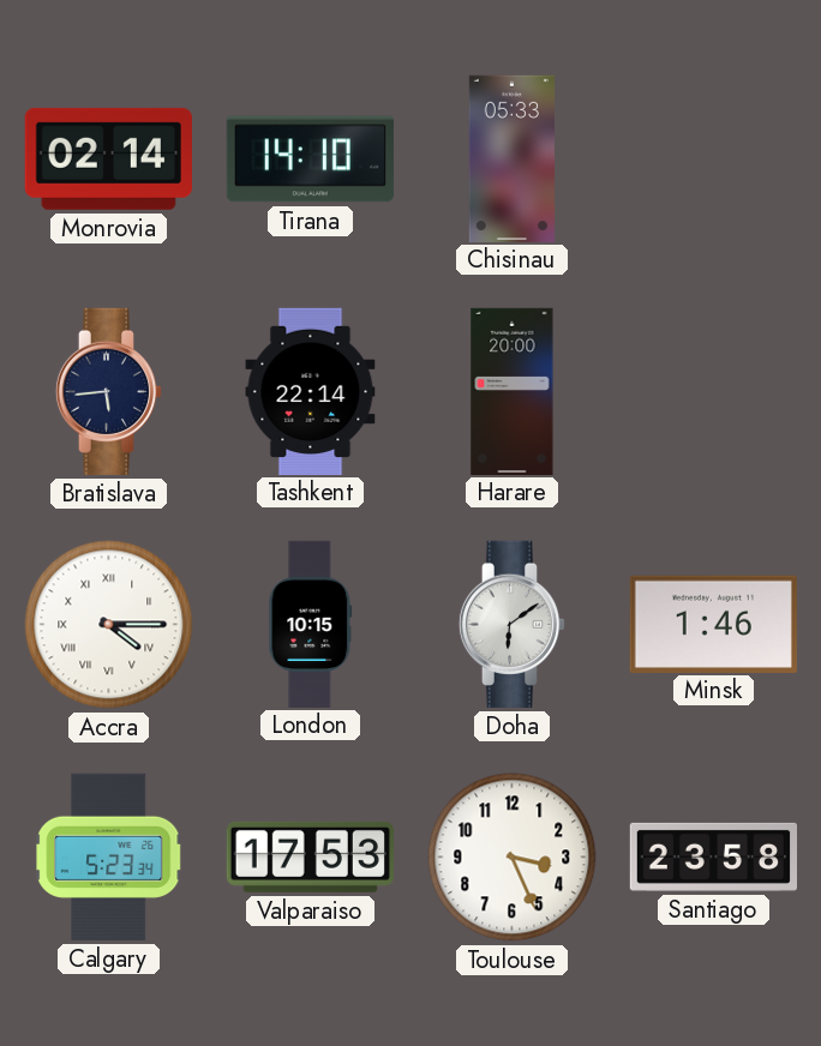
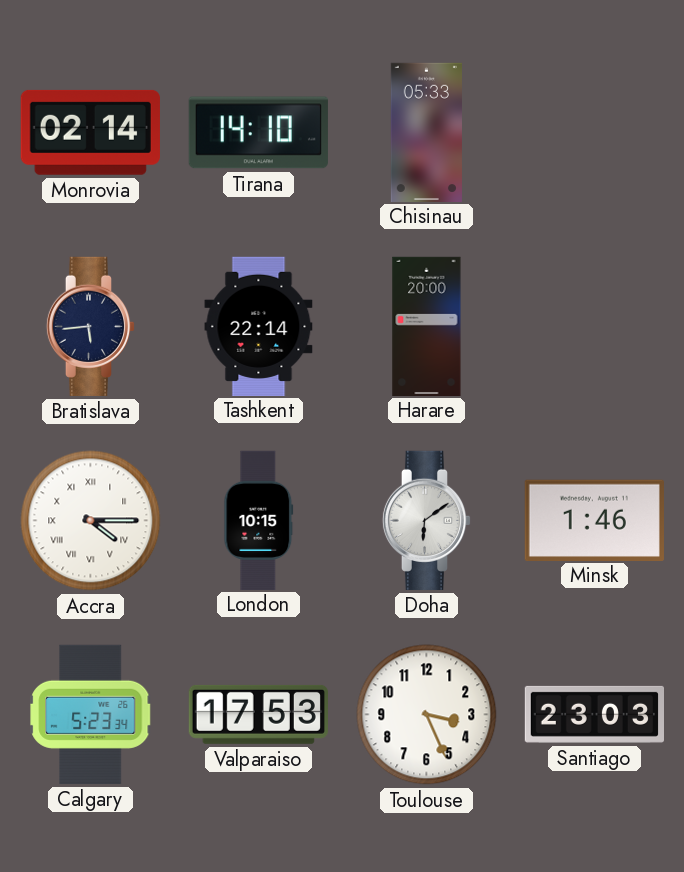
Santiago: 23:58 -> 23:03 (594, 714)
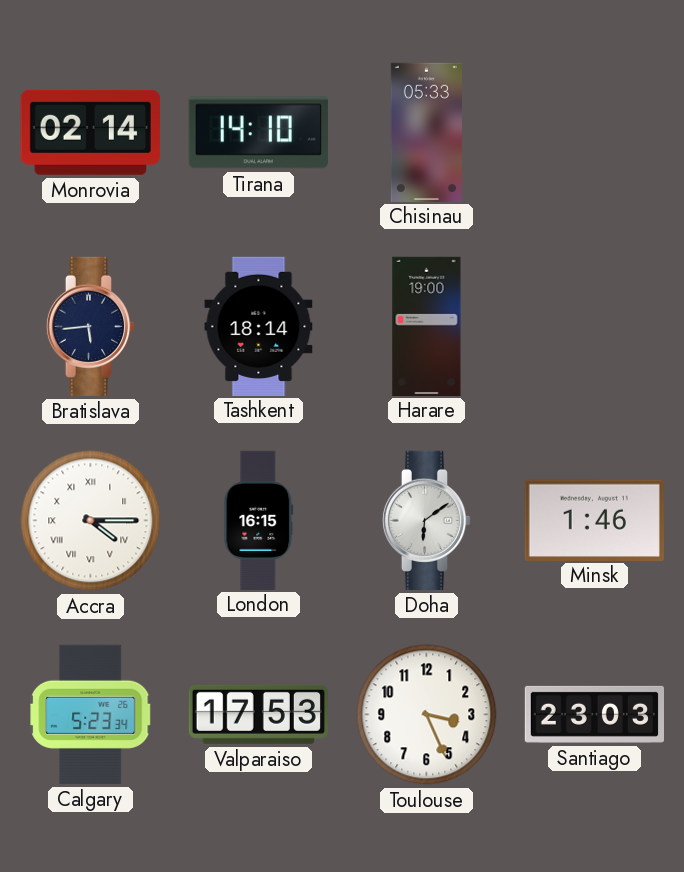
Tashkent: 22:14 -> 18:14 (259, 326)
Harare: 20:00 -> 19:00 (427, 326)
London: 10:15 -> 16:15 (259, 520)
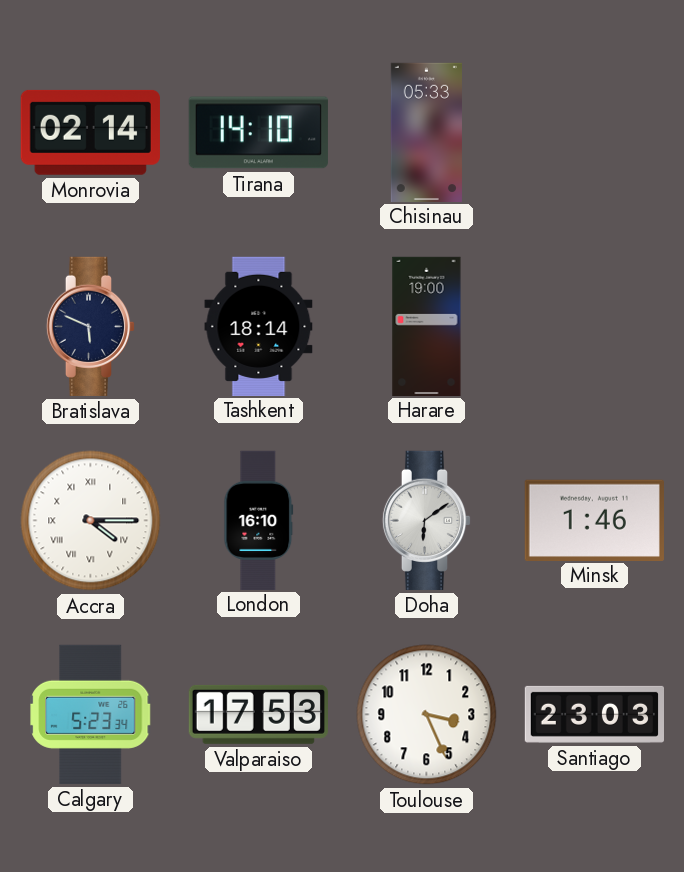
Bratislava: 5:44 -> 5:49 (91, 326)
London: 16:15 -> 16:10 (259, 520)
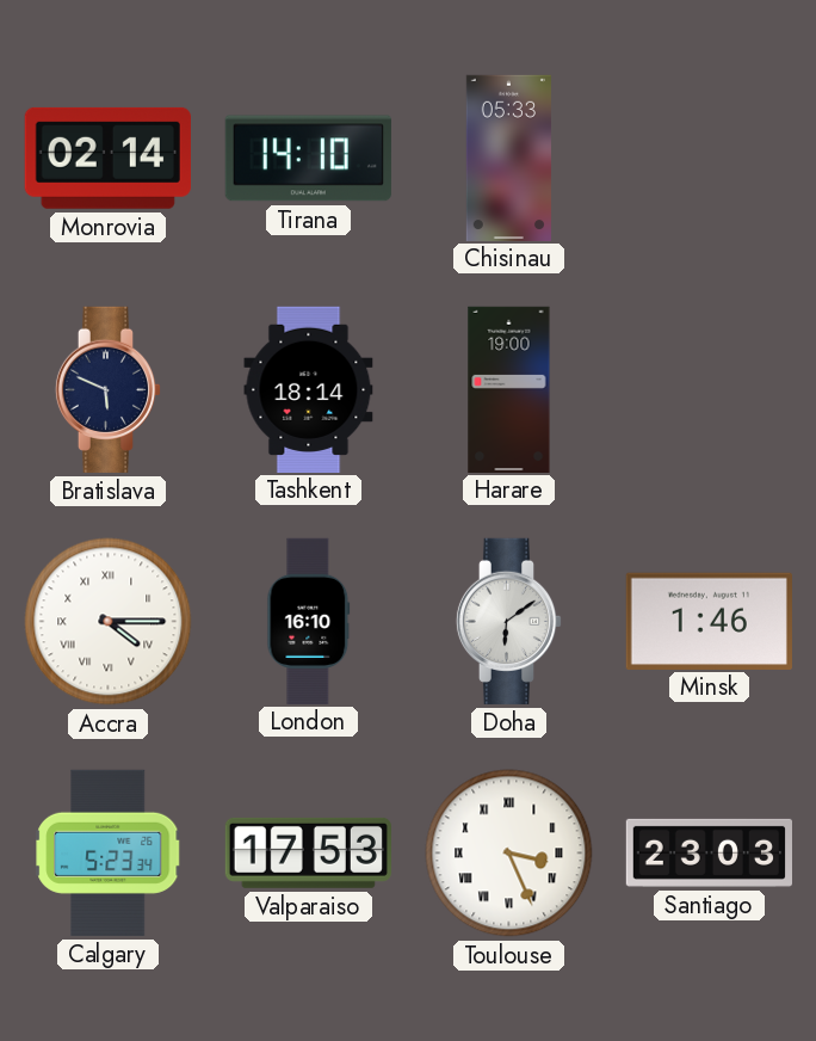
Toulouse numerals: Arabic -> Roman (509, 854)
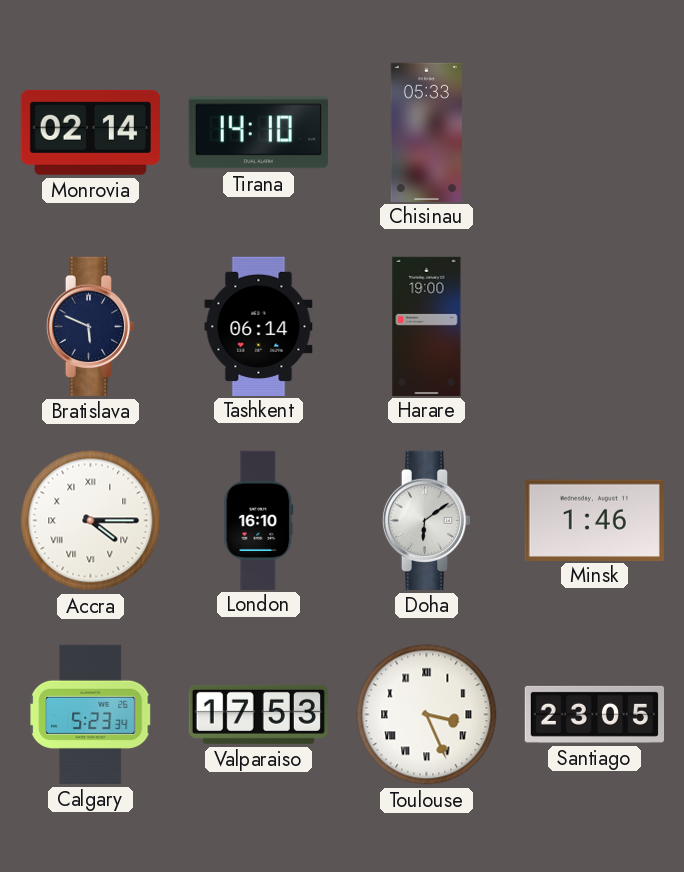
Tashkent: 18:14 -> 06:14 (259, 326)
Santiago: 23:03 -> 23:05 (594, 714)
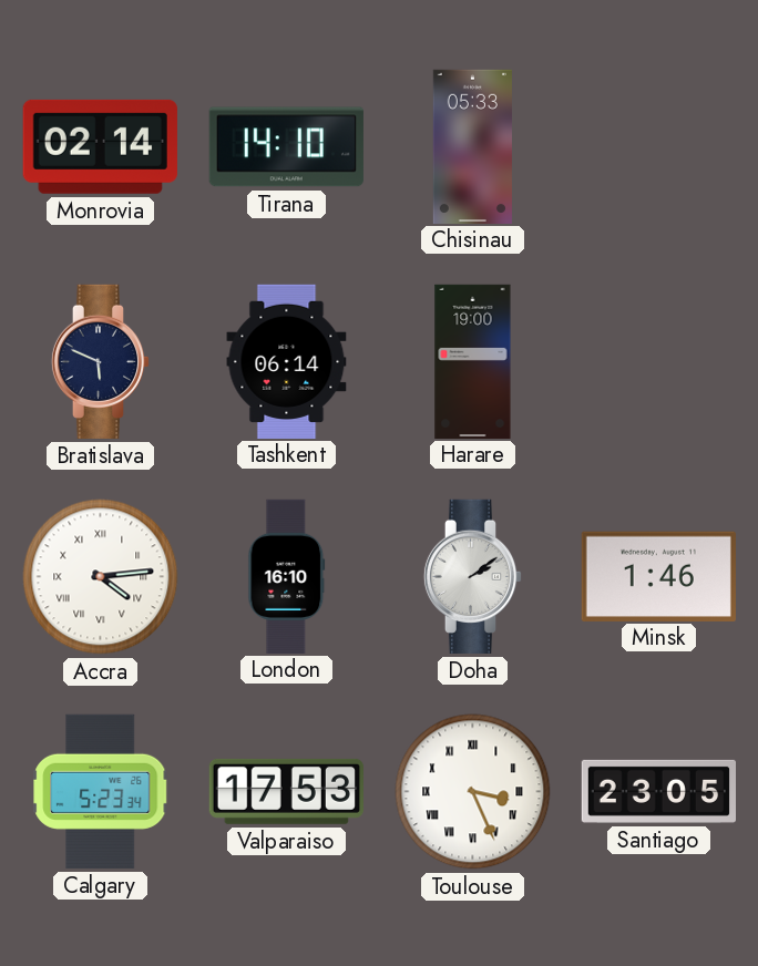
Accra: 4:15 -> 4:14 (101, 577)
Doha: 6:09 -> 2:09 (473, 576)
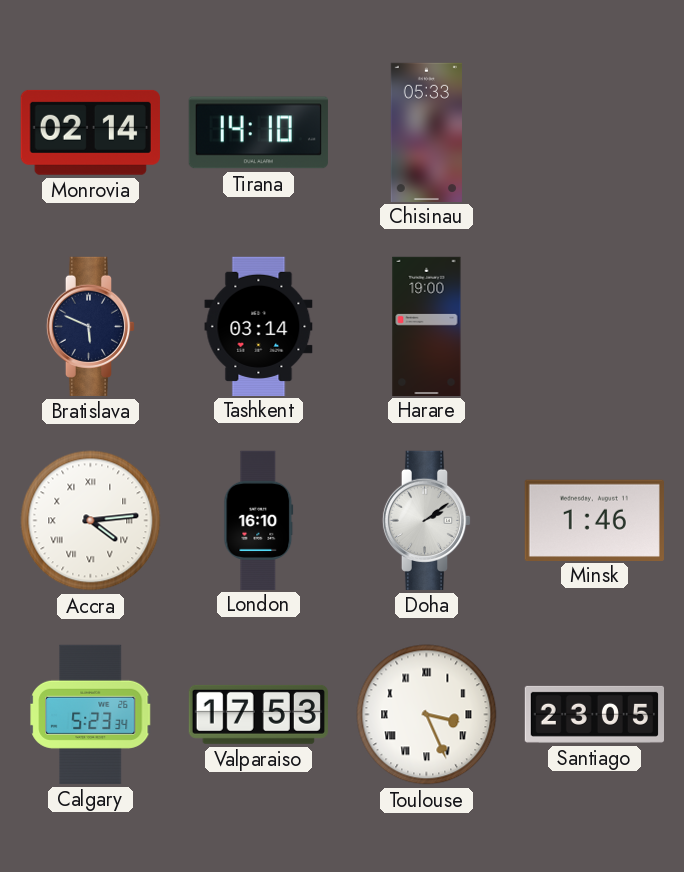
Tashkent: 06:14 -> 03:14 (259, 326)
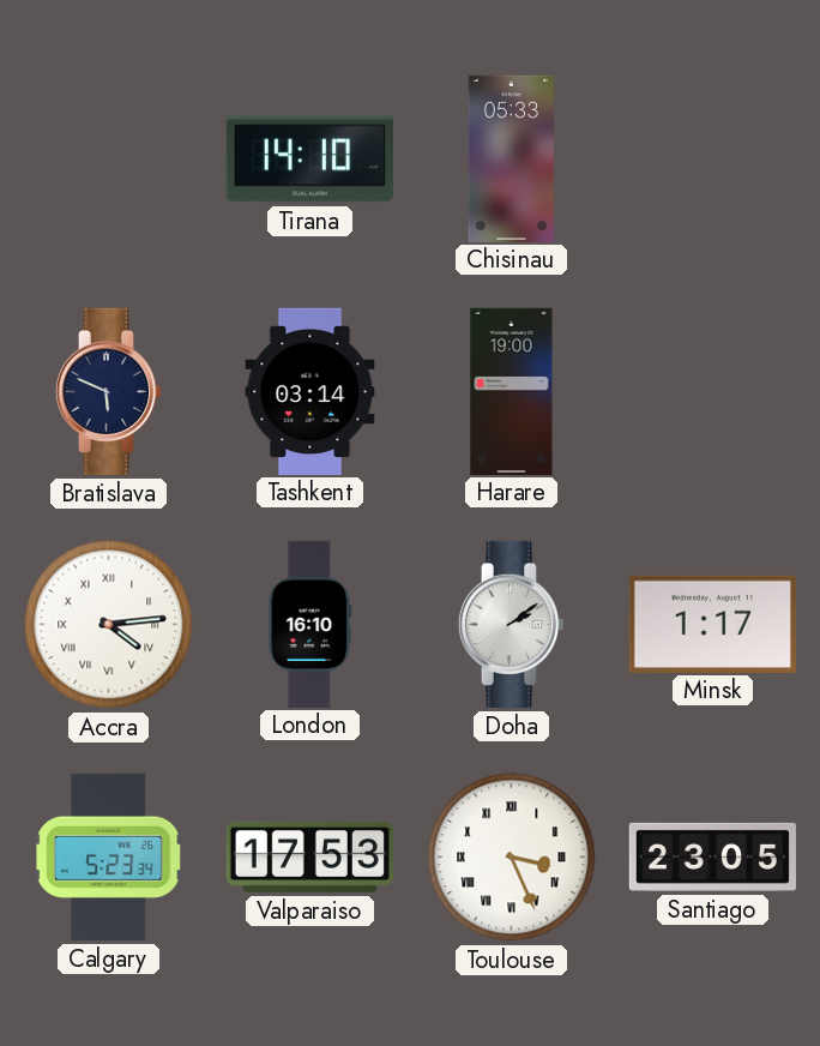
Monrovia: 02:14 -> none (90, 132)
Minsk: 1:46 -> 1:17 (712, 624)
